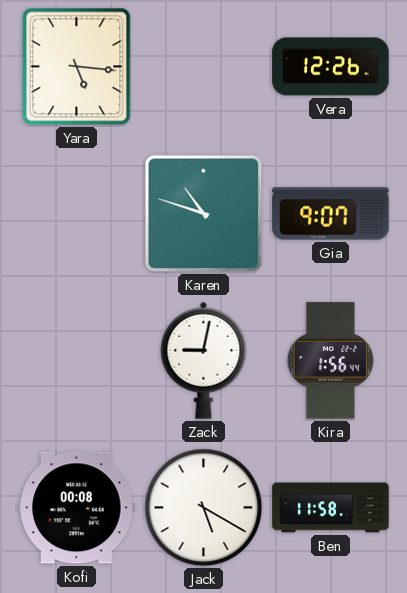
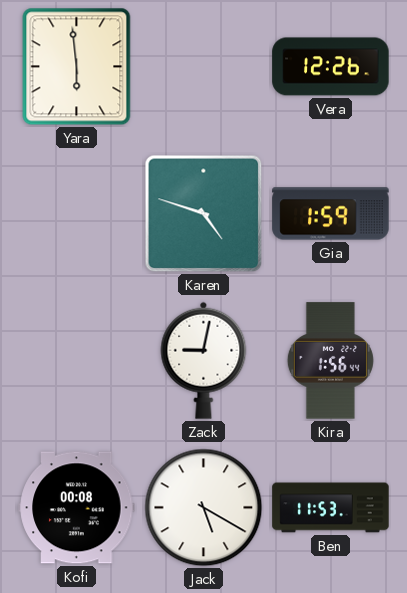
Yara: 5:16 -> 5:59 (77, 67)
Karen: 10:48 -> 4:48 (204, 214)
Gia: 9:07 -> 1:59 (331, 214)
Ben: 11:58 -> 11:53 (331, 508)
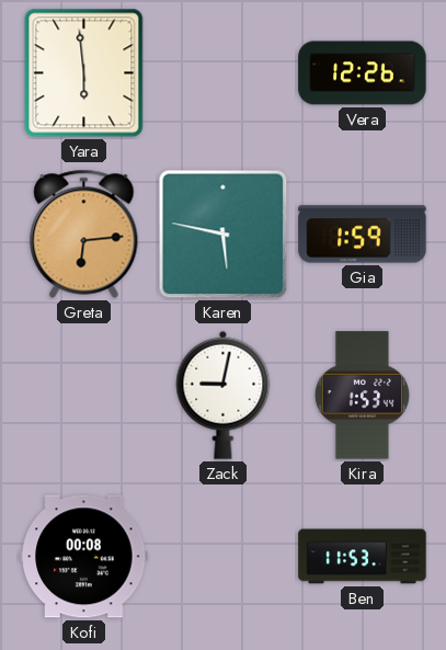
Greta: none -> 6:14 (84, 233)
Karen: 4:48 -> 5:47 (224, 235)
Kira: 1:56 -> 1:53 (362, 396)
Jack: 5:20 -> none (204, 508)
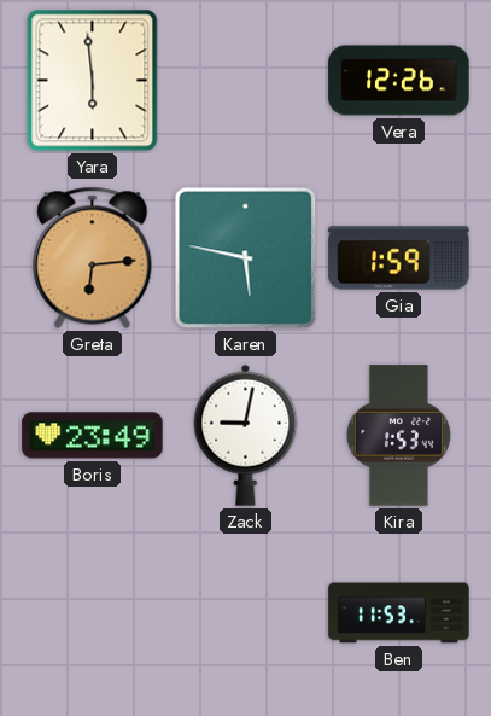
Boris: none -> 23:49 (93, 436)
Kofi: 00:08 -> none (84, 557)
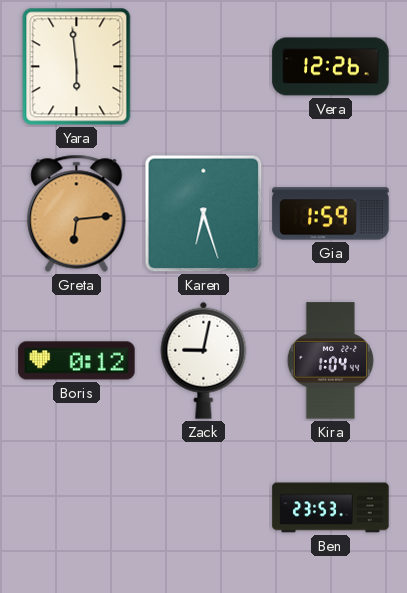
Karen: 5:47 -> 6:27 (204, 214)
Boris: 23:49 -> 0:12 (77, 361)
Kira: 1:53 -> 1:04 (330, 361)
Ben: 11:53 -> 23:53 (331, 508)
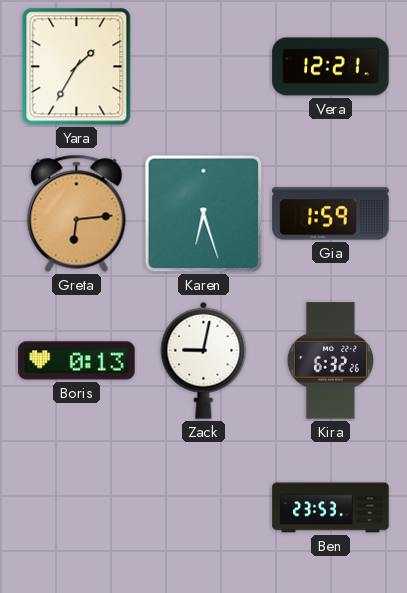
Yara: 5:59 -> 1:35 (77, 67)
Vera: 12:26 -> 12:21 (331, 67)
Boris: 0:12 -> 0:13 (77, 361)
Kira: 1:04 -> 6:32 (330, 361)
